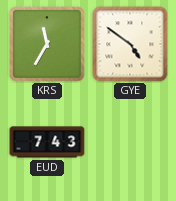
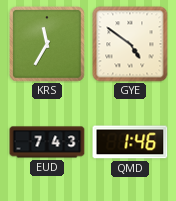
QMD: none -> 1:46 (130, 142)
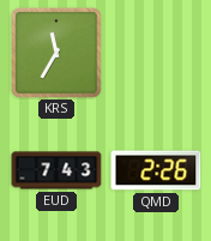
GYE: 4:51 -> none (130, 44)
QMD: 1:46 -> 2:26 (156, 170)
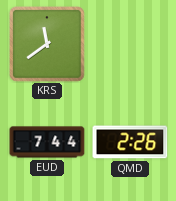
KRS: 11:35 -> 11:39 (47, 44)
EUD: 7:43 -> 7:44 (47, 142)
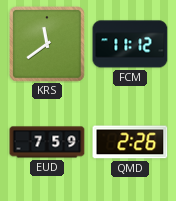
FCM: none -> 11:12 (130, 44)
EUD: 7:44 -> 7:59 (47, 142)
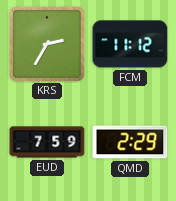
KRS: 11:39 -> 2:35 (47, 44)
QMD: 2:26 -> 2:29 (130, 142)
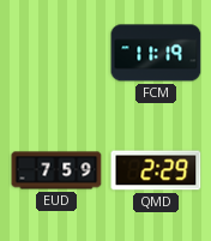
KRS: 2:35 -> none (47, 44)
FCM: 11:12 -> 11:19 (156, 53)
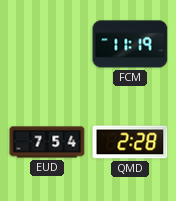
EUD: 7:59 -> 7:54 (47, 142)
QMD: 2:29 -> 2:28 (130, 142)
